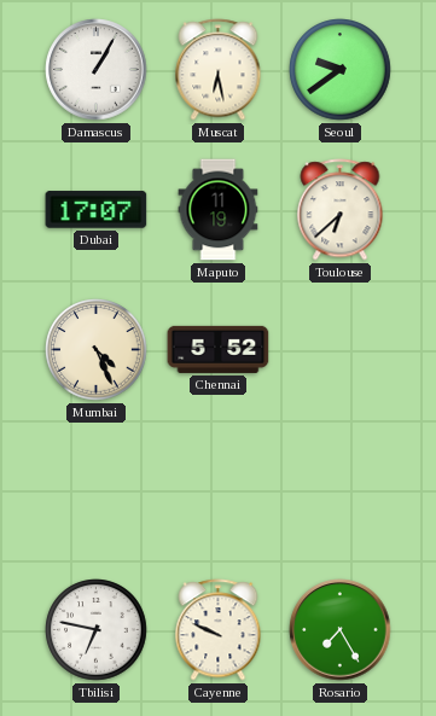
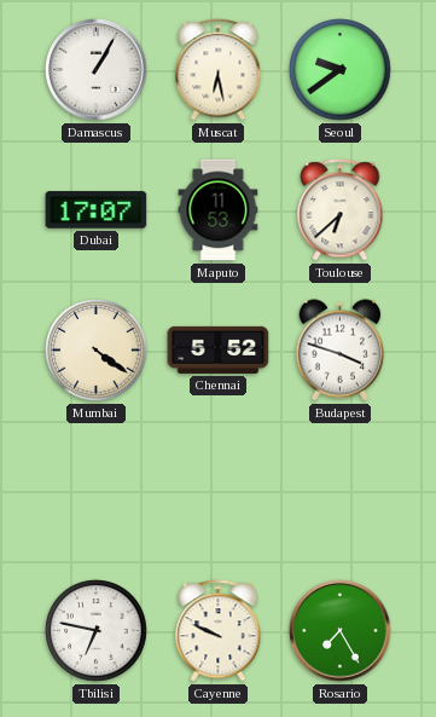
Maputo: 11:19 -> 11:53 (219, 210)
Mumbai: 4:26 -> 4:21 (97, 351)
Budapest: none -> 3:48 (341, 351)
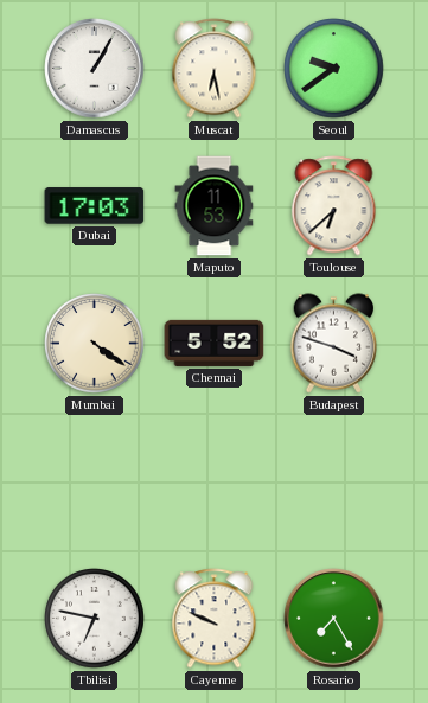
Dubai: 17:07 -> 17:03 (95, 206)
